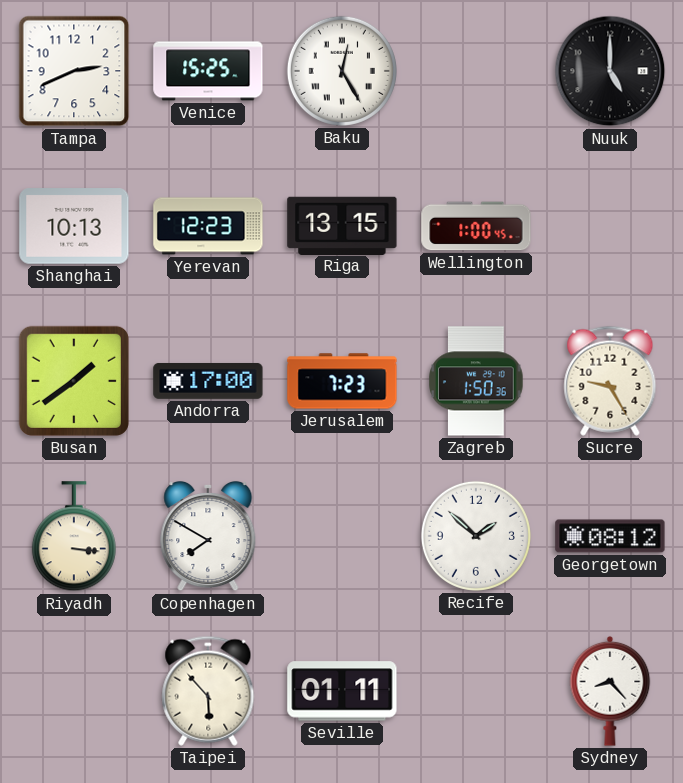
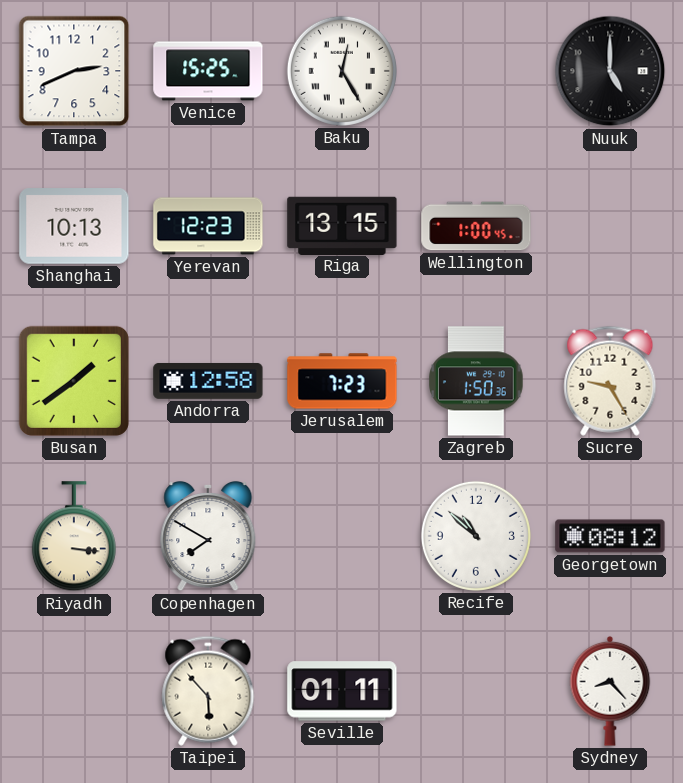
Andorra: 17:00 -> 12:58 (208, 381)
Recife: 1:52 -> 10:52 (476, 536)
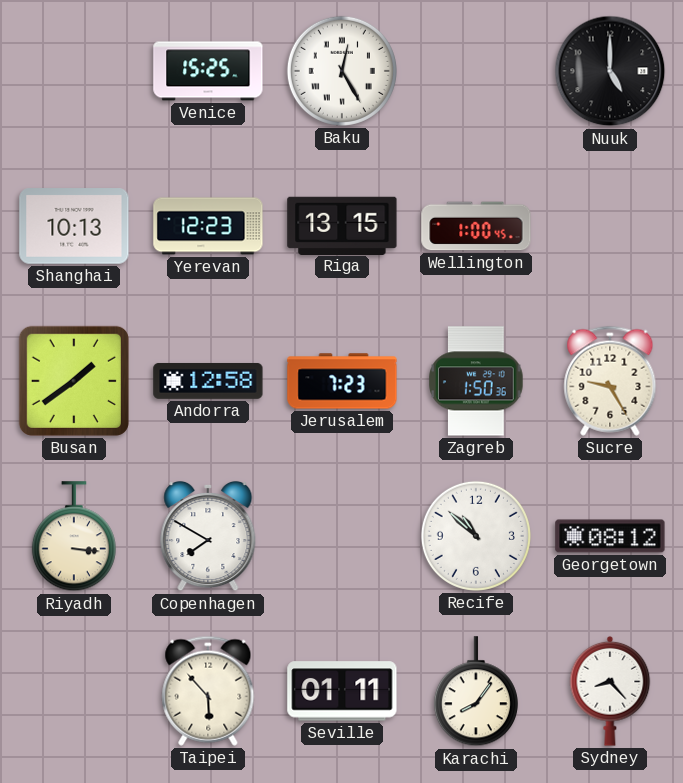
Tampa: 2:41 -> none (74, 71)
Karachi: none -> 8:06 (476, 692)
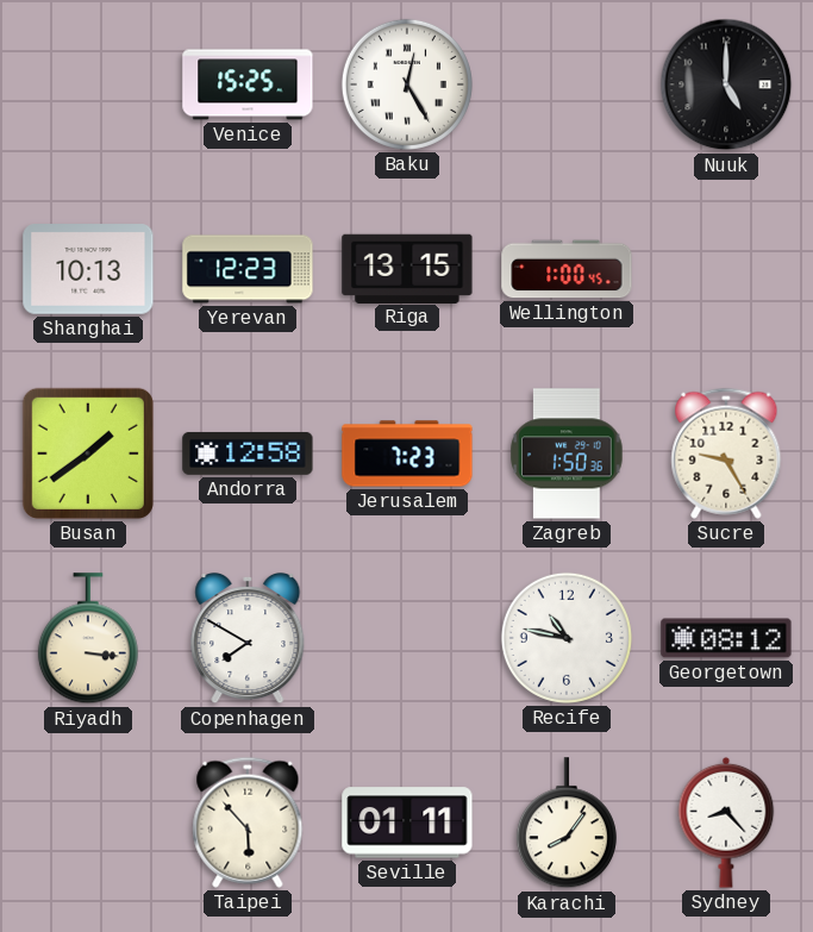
Recife: 10:52 -> 10:47 (567, 638)
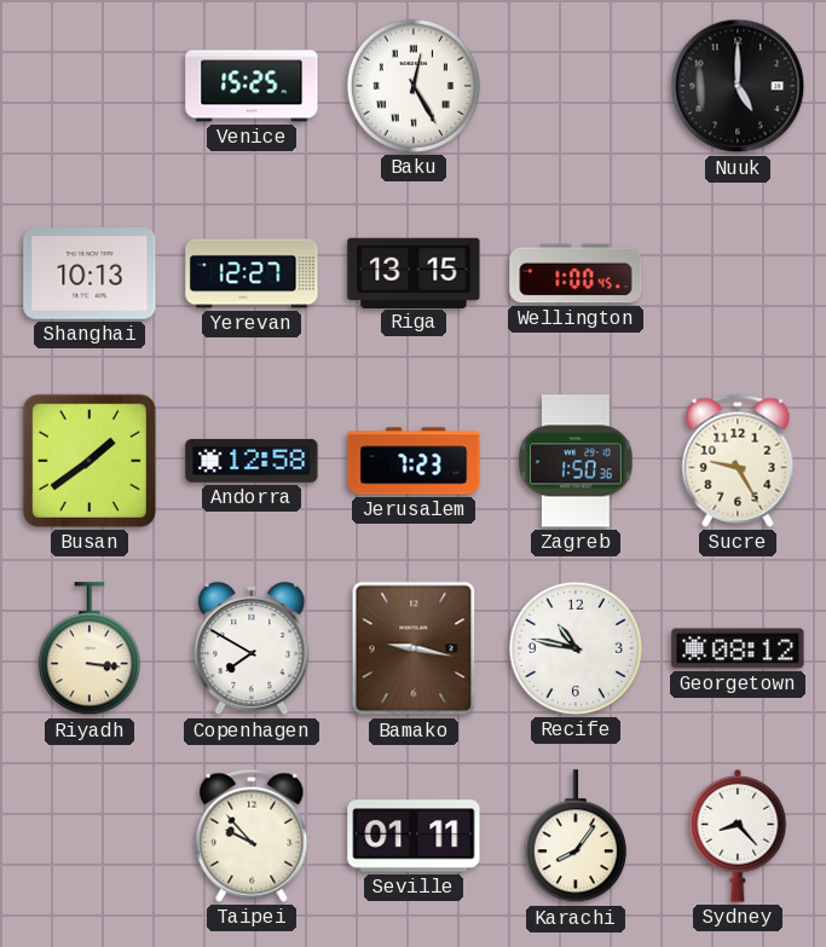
Yerevan: 12:23 -> 12:27 (252, 273)
Bamako: none -> 9:17 (414, 648)
Taipei: 5:53 -> 9:53 (252, 836)
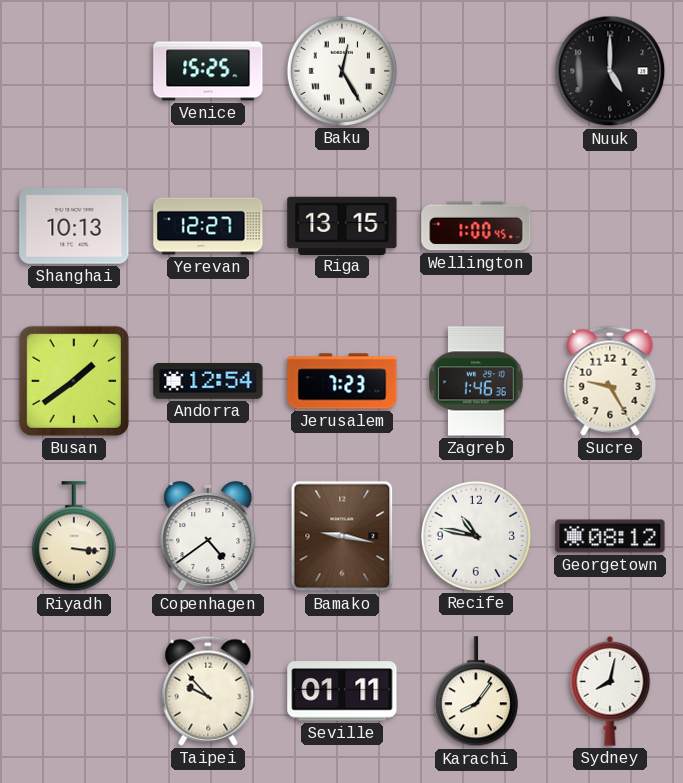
Andorra: 12:58 -> 12:54 (208, 381)
Zagreb: 1:50 -> 1:46 (476, 381)
Copenhagen: 7:50 -> 4:39 (208, 536)
Sydney: 8:23 -> 8:02 (610, 691)
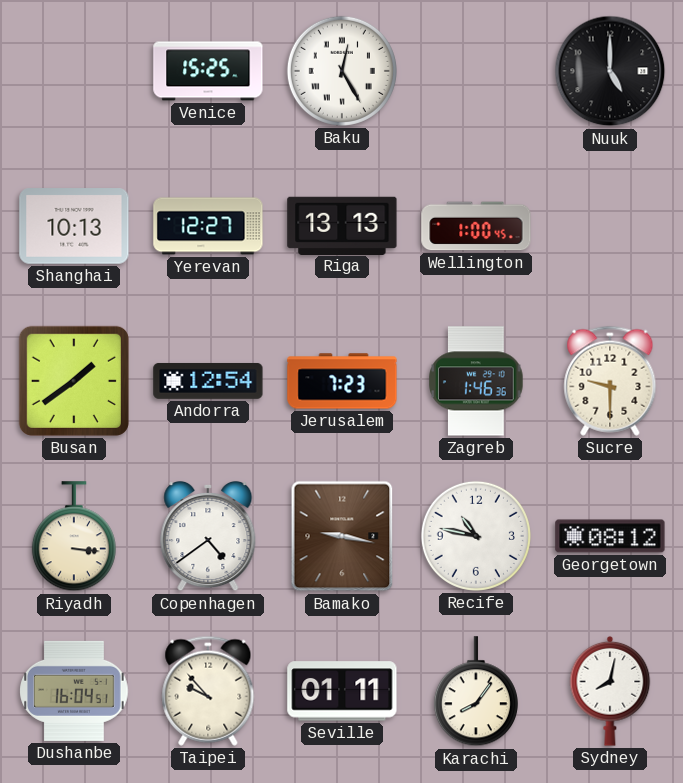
Riga: 13:15 -> 13:13 (342, 225)
Sucre: 9:25 -> 9:30 (610, 381)
Dushanbe: none -> 16:04 (74, 691)
